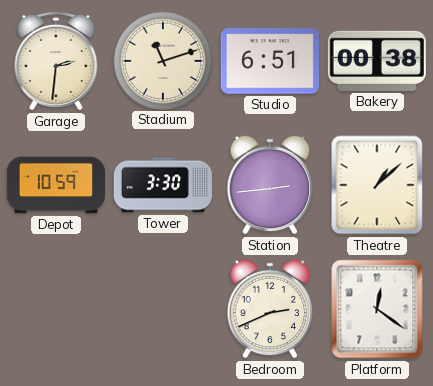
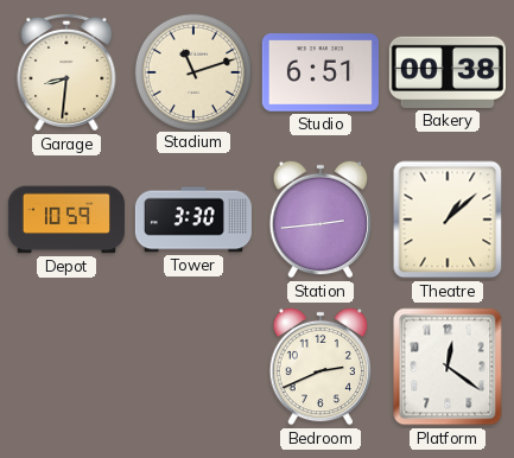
Garage: 2:31 -> 8:31 (66, 72)
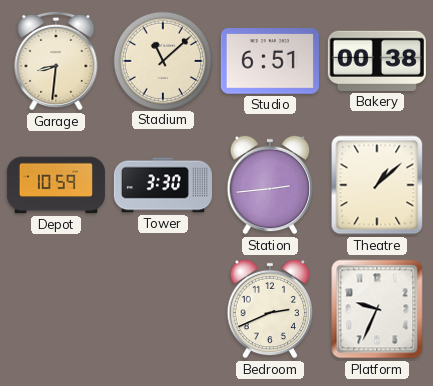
Stadium: 11:12 -> 11:08 (162, 60)
Platform: 12:21 -> 9:34 (377, 309)
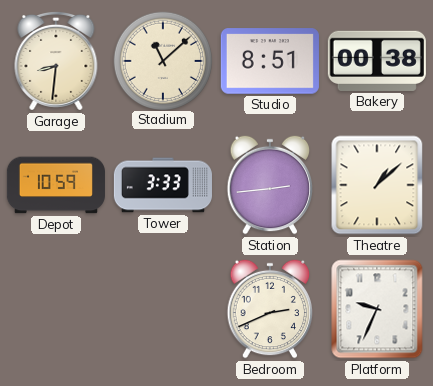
Studio: 6:51 -> 8:51 (270, 61)
Tower: 3:30 -> 3:33 (163, 185)
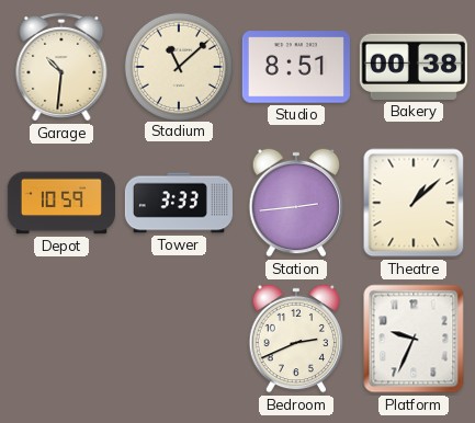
Garage: 8:31 -> 10:31 (61, 67)
